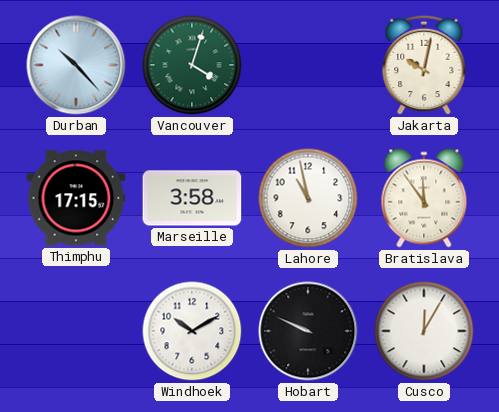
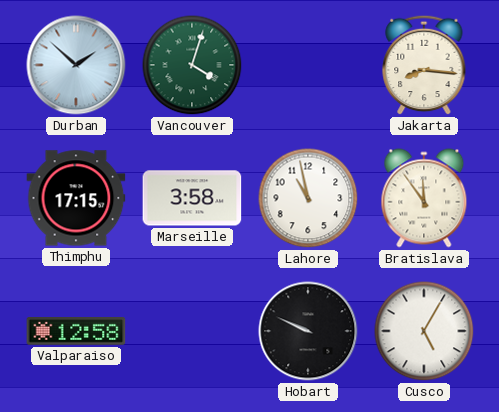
Durban: 10:23 -> 1:52 (76, 65)
Jakarta: 10:02 -> 8:16 (424, 65)
Valparaiso: none -> 12:58 (76, 332)
Windhoek: 10:10 -> none (192, 331)
Cusco: 12:05 -> 5:05 (424, 331)
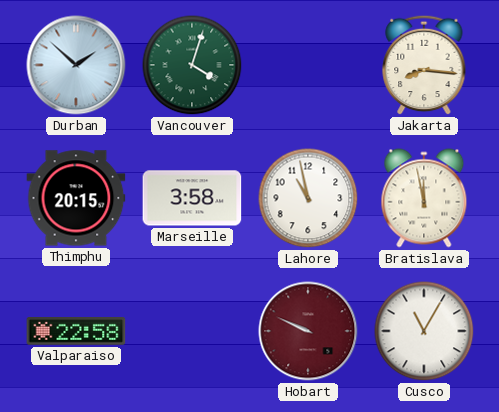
Thimphu: 17:15 -> 20:15 (76, 198)
Bratislava: 11:54 -> 11:58 (424, 198)
Valparaiso: 12:58 -> 22:58 (76, 332)
Hobart dial: black -> burgundy (308, 331)
Cusco: 5:05 -> 11:05 (424, 331)
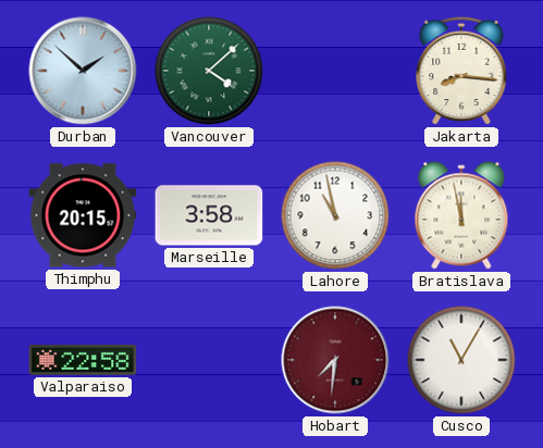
Vancouver: 4:03 -> 4:08 (209, 71)
Hobart: 9:49 -> 7:31 (335, 360)
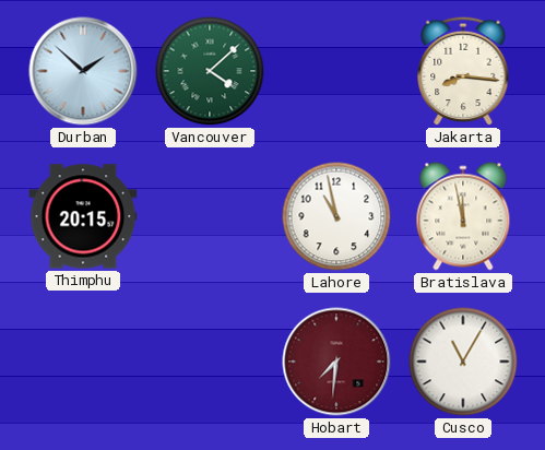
Marseille: 3:58 -> none (209, 215)
Valparaiso: 22:58 -> none (83, 361)
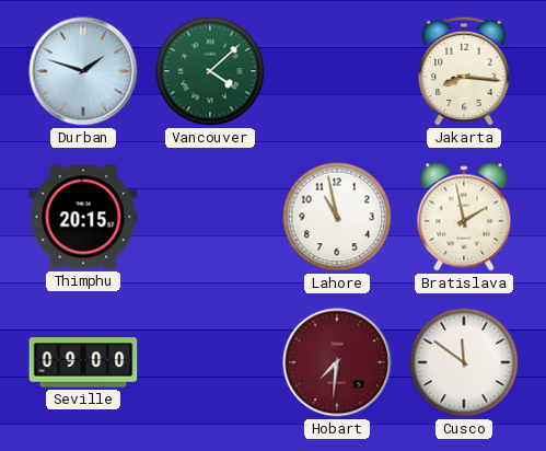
Durban: 1:52 -> 1:48 (83, 71)
Bratislava: 11:58 -> 1:58 (464, 217)
Seville: none -> 09:00 (83, 362)
Cusco: 11:05 -> 11:51 (464, 362)
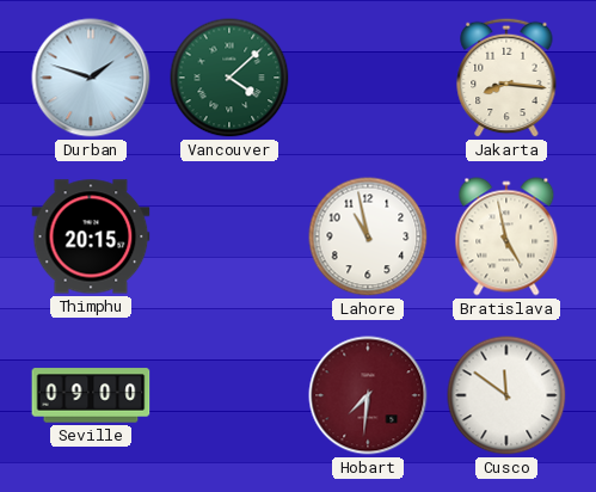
Bratislava: 1:58 -> 4:58 (506, 236)
